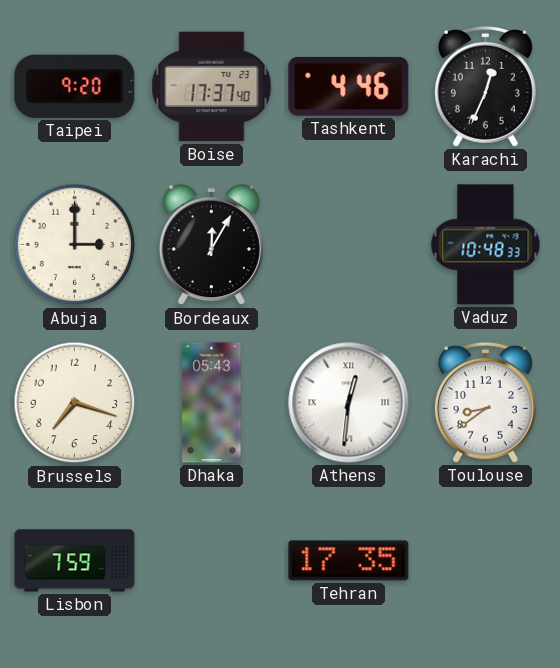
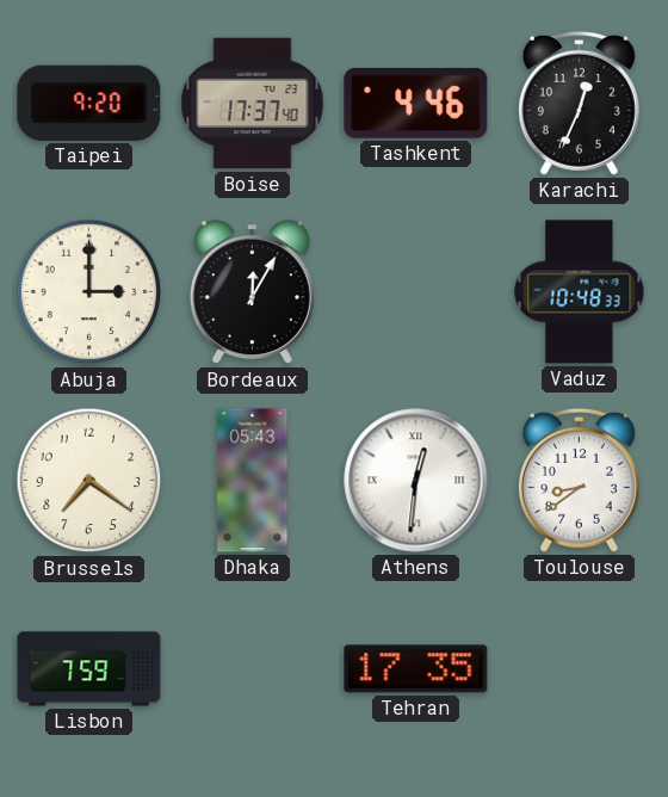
Brussels: 7:18 -> 7:21 (89, 481)
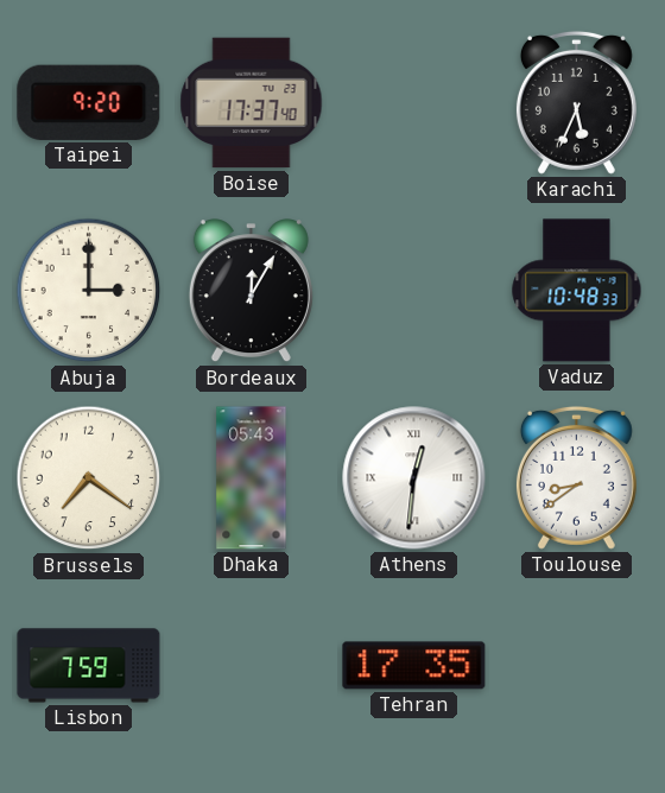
Tashkent: 4:46 -> none (416, 103)
Karachi: 12:34 -> 5:34 (576, 102)
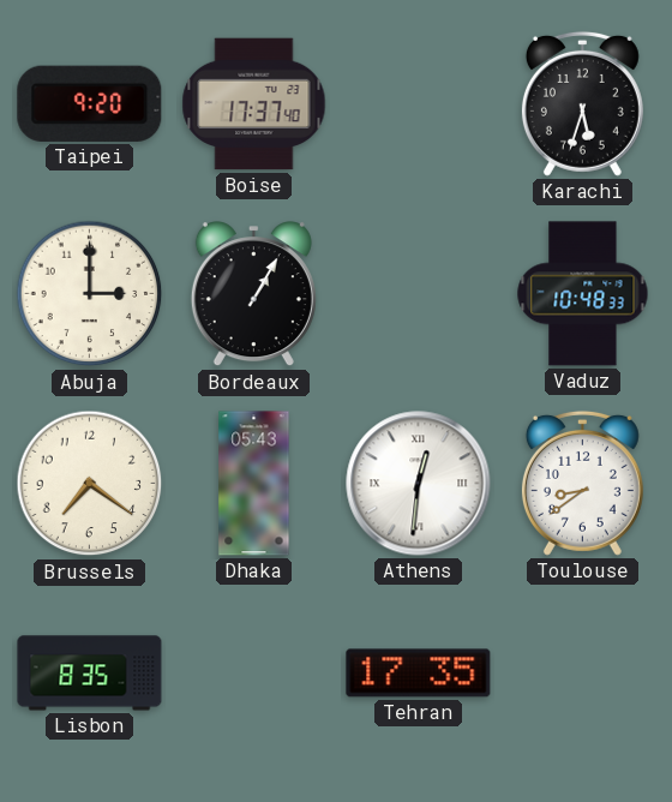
Karachi: 5:34 -> 5:33 (582, 103)
Bordeaux: 12:05 -> 1:05 (253, 294)
Lisbon: 7:59 -> 8:35 (90, 674)
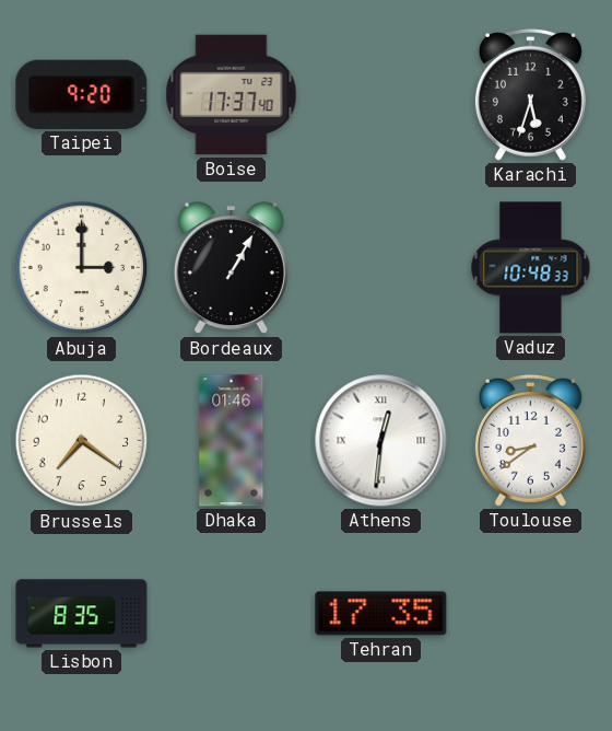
Dhaka: 05:43 -> 01:46 (232, 441)
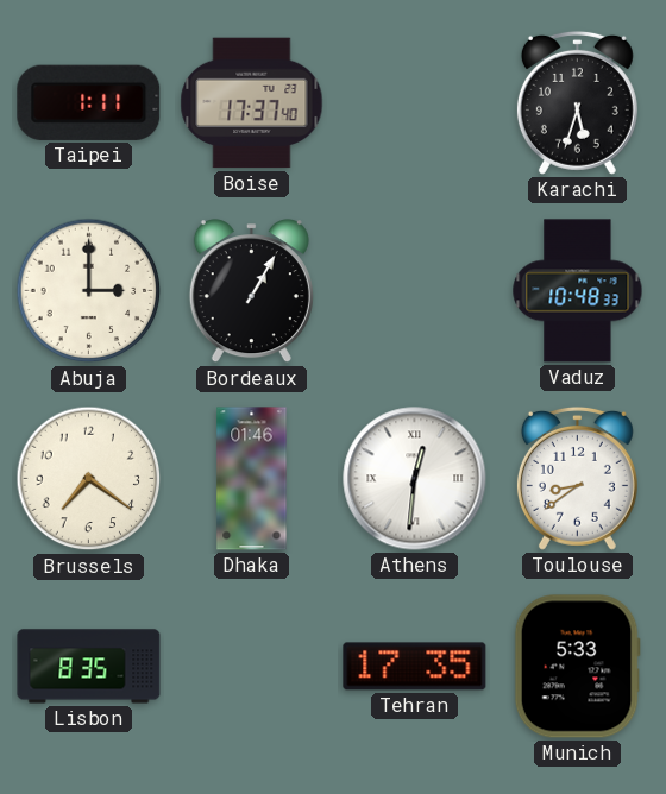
Taipei: 9:20 -> 1:11 (89, 102)
Munich: none -> 5:33 (577, 667)
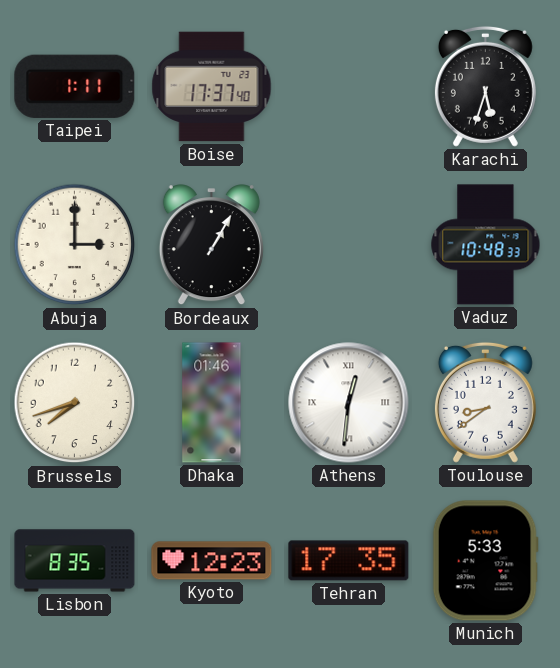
Brussels: 7:21 -> 7:42 (75, 403)
Kyoto: none -> 12:23 (212, 561)
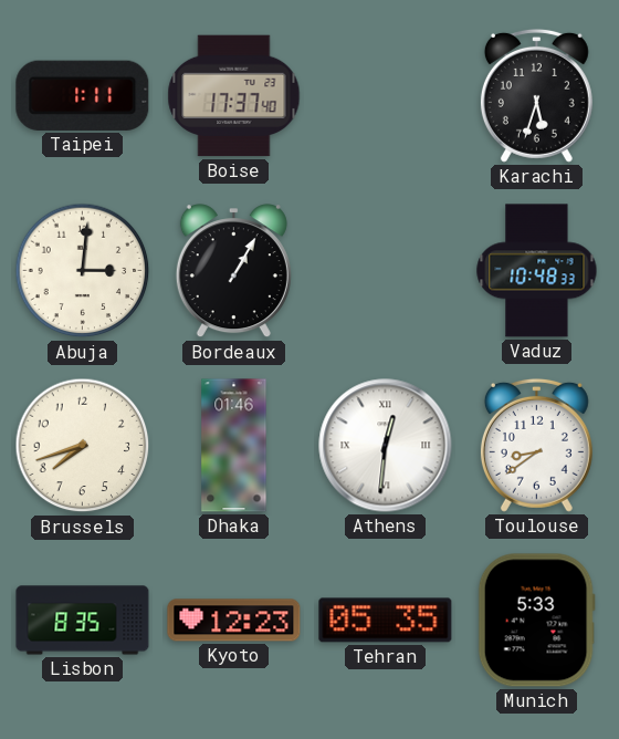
Abuja: 3:00 -> 3:01 (83, 271)
Tehran: 17:35 -> 05:35 (386, 621)
